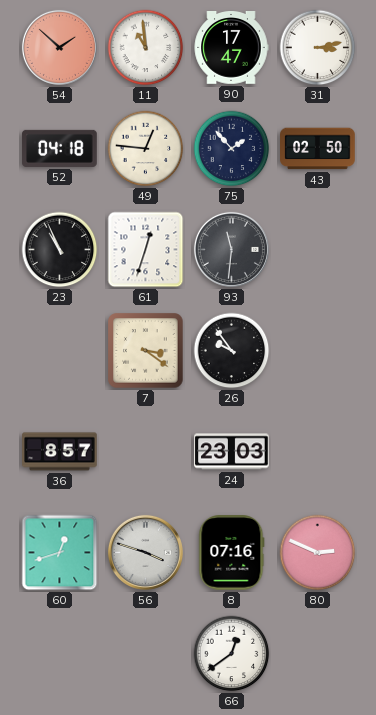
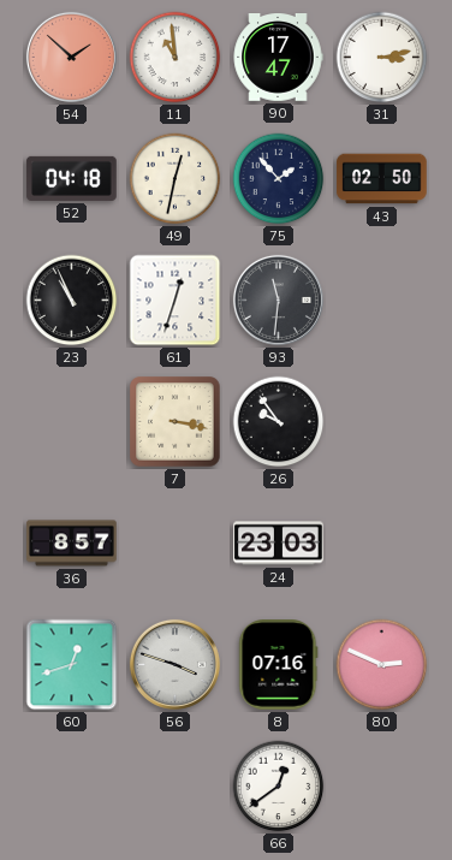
49: 12:46 -> 12:32 (176, 179)
7: 3:21 -> 3:17 (176, 422)
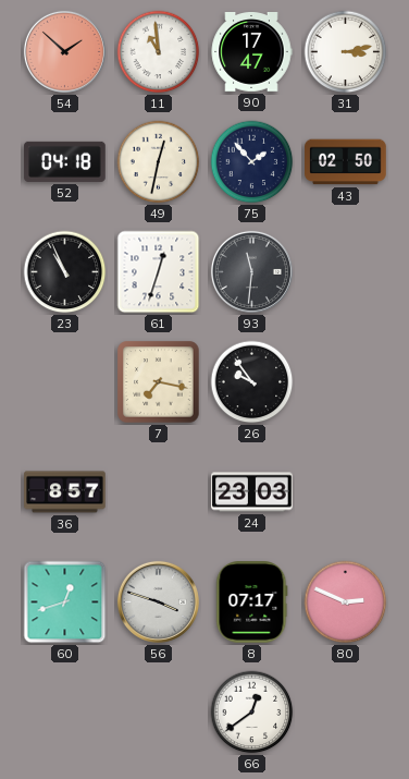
7: 3:17 -> 7:17 (159, 382)
8: 07:16 -> 07:17 (252, 602)
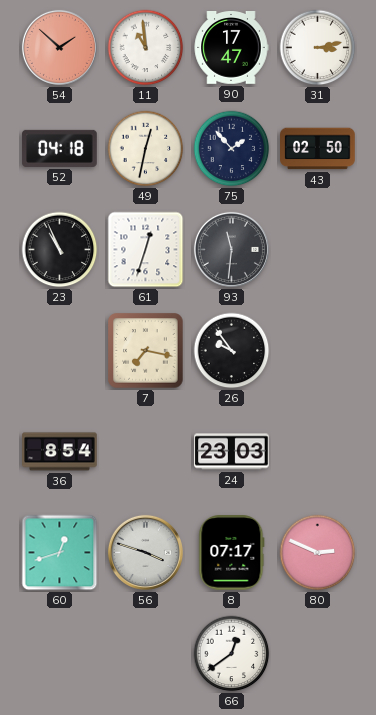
36: 8:57 -> 8:54 (60, 452)
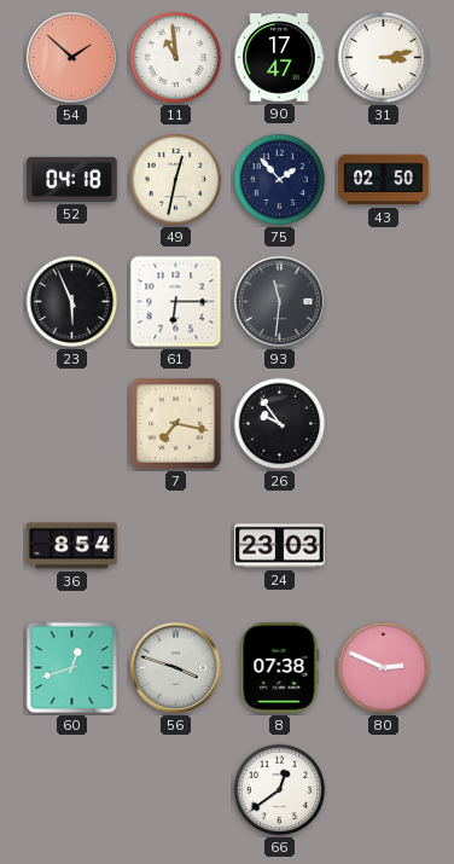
23: 10:56 -> 5:56 (72, 302)
61: 12:33 -> 6:15 (176, 302)
8: 07:17 -> 07:38 (280, 668)
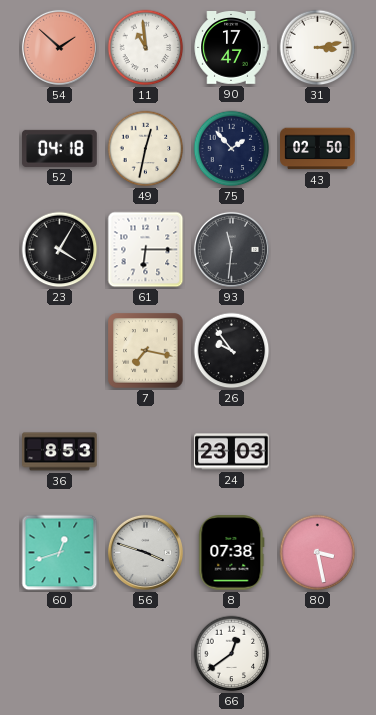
23: 5:56 -> 4:05 (60, 250)
36: 8:54 -> 8:53 (60, 452)
80: 2:49 -> 3:28 (318, 553)
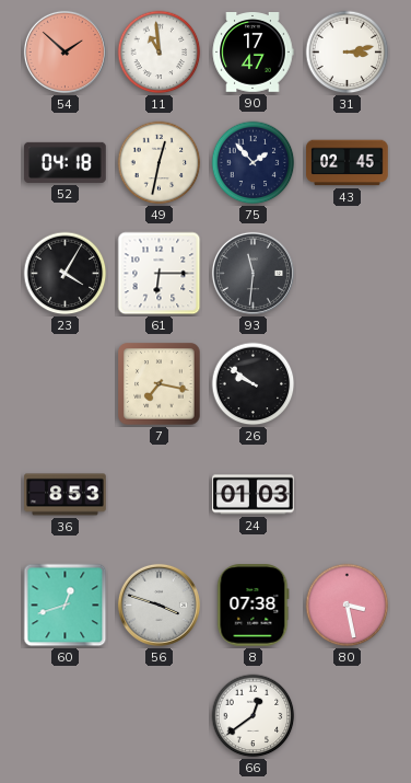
43: 02:50 -> 02:45 (348, 163)
26: 9:54 -> 9:51 (254, 384)
24: 23:03 -> 01:03 (254, 495)
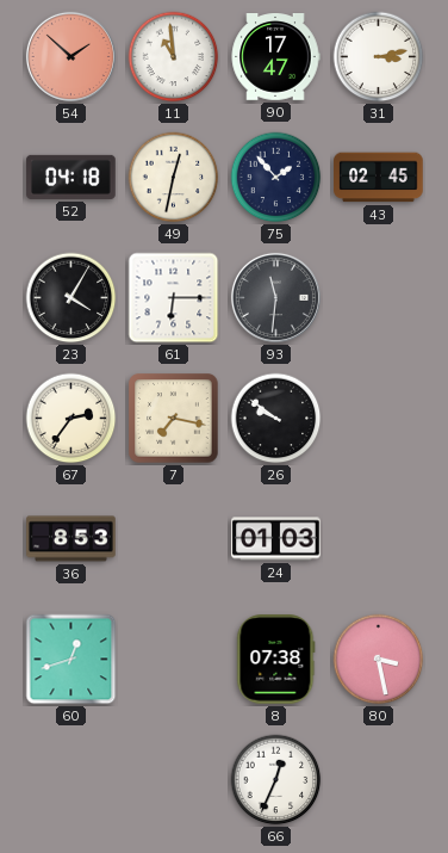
67: none -> 2:36 (71, 419)
56: 3:48 -> none (158, 604)
66: 12:39 -> 12:34 (276, 780)
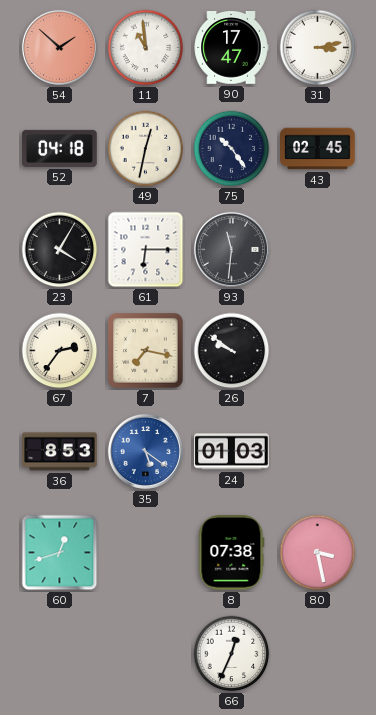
75: 1:53 -> 10:24 (232, 149)
35: none -> 5:21 (145, 451)
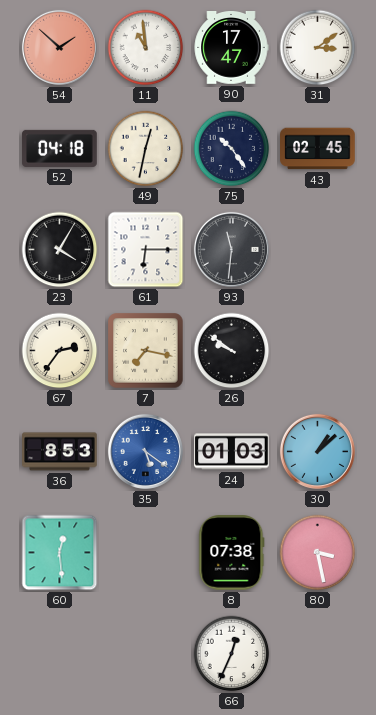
31: 3:13 -> 3:09 (318, 48)
30: none -> 1:08 (317, 451)
60: 12:42 -> 12:29 (60, 553)
